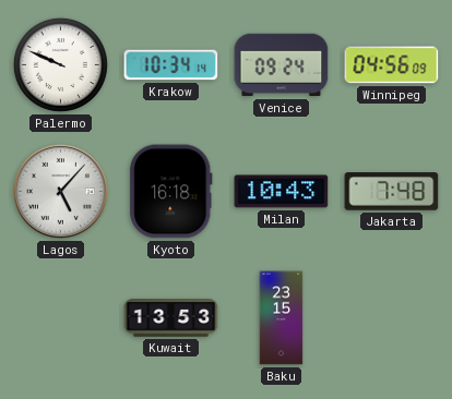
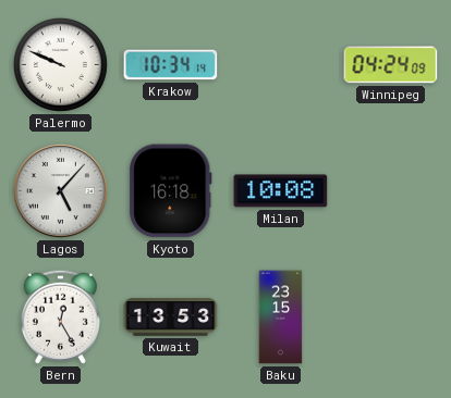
Venice: 09:24 -> none (282, 65)
Winnipeg: 04:56 -> 04:24 (391, 65)
Milan: 10:43 -> 10:08 (281, 191)
Jakarta: 7:48 -> none (392, 192)
Bern: none -> 12:25 (60, 316)
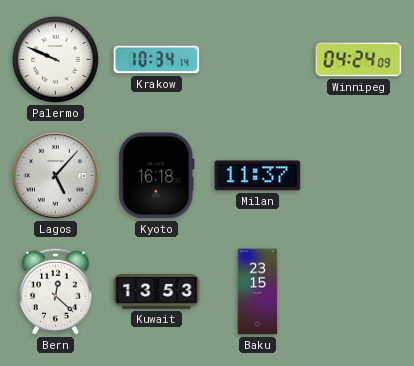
Milan: 10:08 -> 11:37 (258, 176)
Bern: 12:25 -> 12:22 (55, 291)
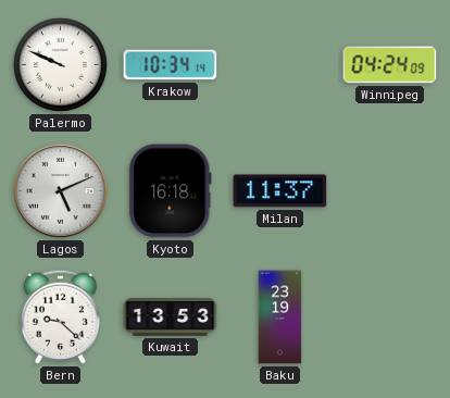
Lagos: 5:07 -> 5:11 (60, 190)
Bern: 12:22 -> 9:22 (60, 316)
Baku: 23:15 -> 23:19 (280, 318)
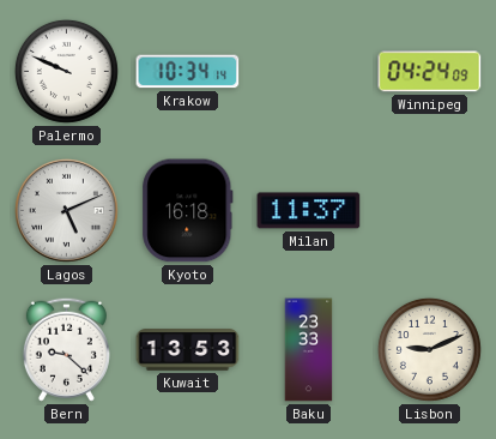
Baku: 23:19 -> 23:33 (309, 350)
Lisbon: none -> 9:11 (429, 349)
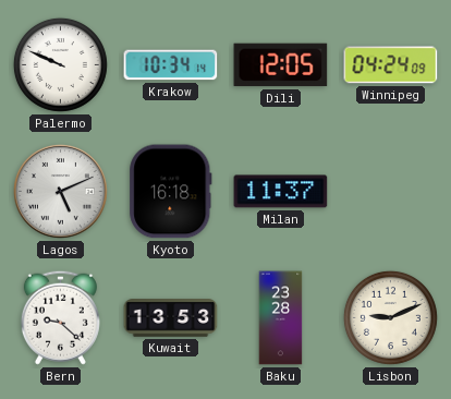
Dili: none -> 12:05 (281, 65)
Baku: 23:33 -> 23:28 (281, 318)
